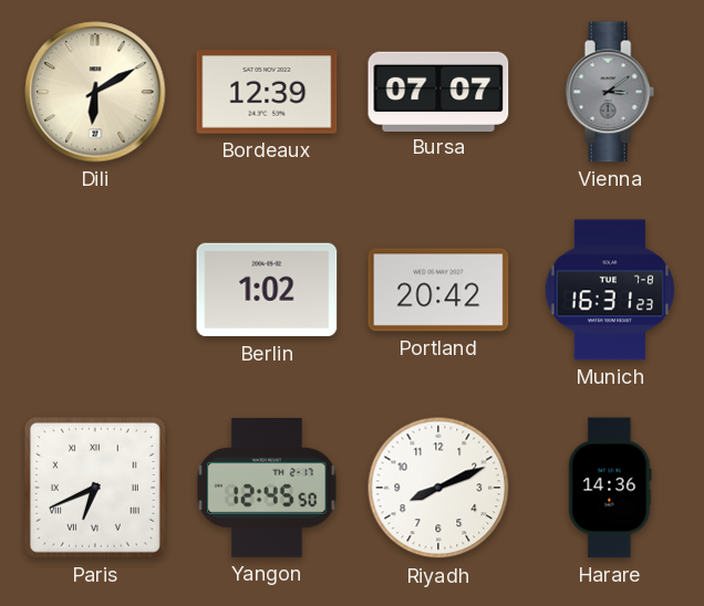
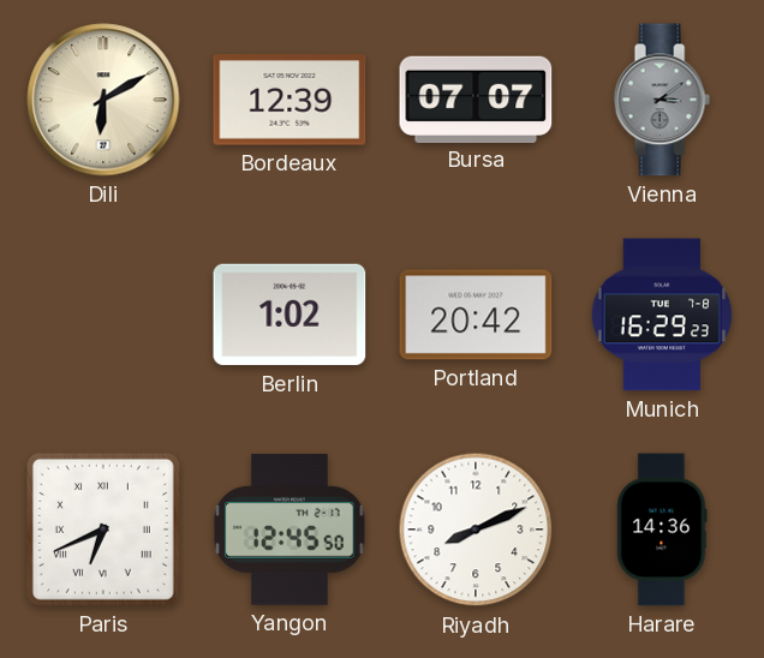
Munich: 16:31 -> 16:29 (662, 315)
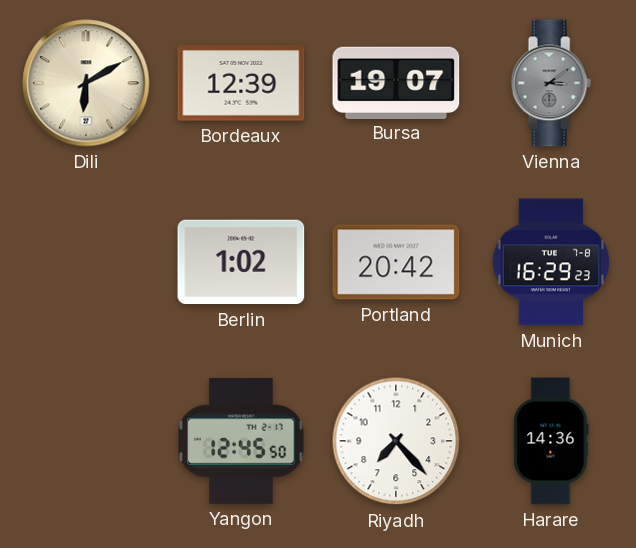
Bursa: 07:07 -> 19:07 (396, 82)
Paris: 6:41 -> none (103, 530)
Riyadh: 8:11 -> 7:23 (396, 441)
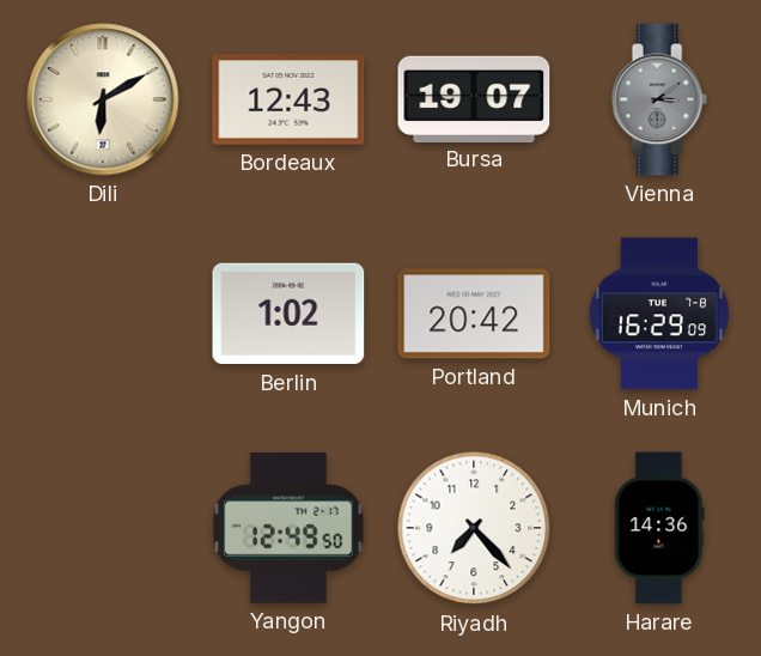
Bordeaux: 12:39 -> 12:43 (288, 99)
Munich: 16:29:23 -> 16:29:09 (659, 314)
Yangon: 12:45 -> 12:49 (288, 528)
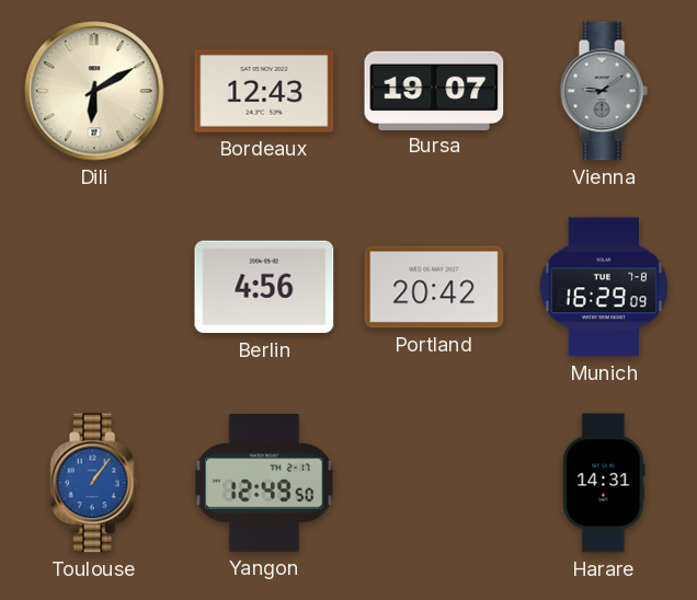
Vienna: 3:09 -> 9:09 (604, 91)
Berlin: 1:02 -> 4:56 (264, 287)
Toulouse: none -> 1:06 (94, 483)
Riyadh: 7:23 -> none (474, 528)
Harare: 14:36 -> 14:31 (604, 483)
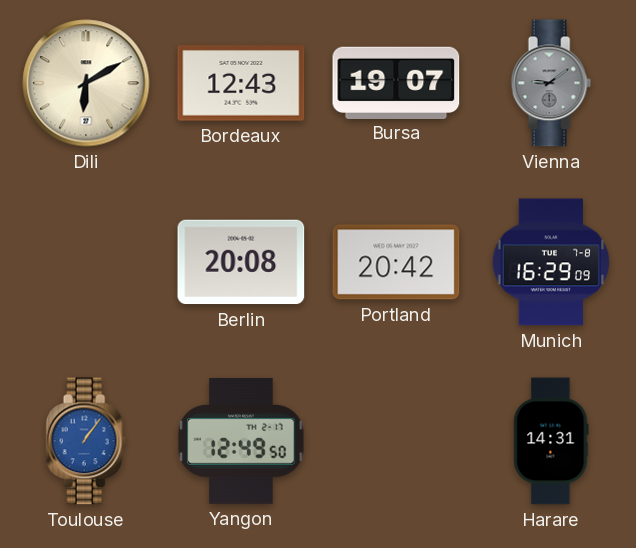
Berlin: 4:56 -> 20:08 (241, 262)
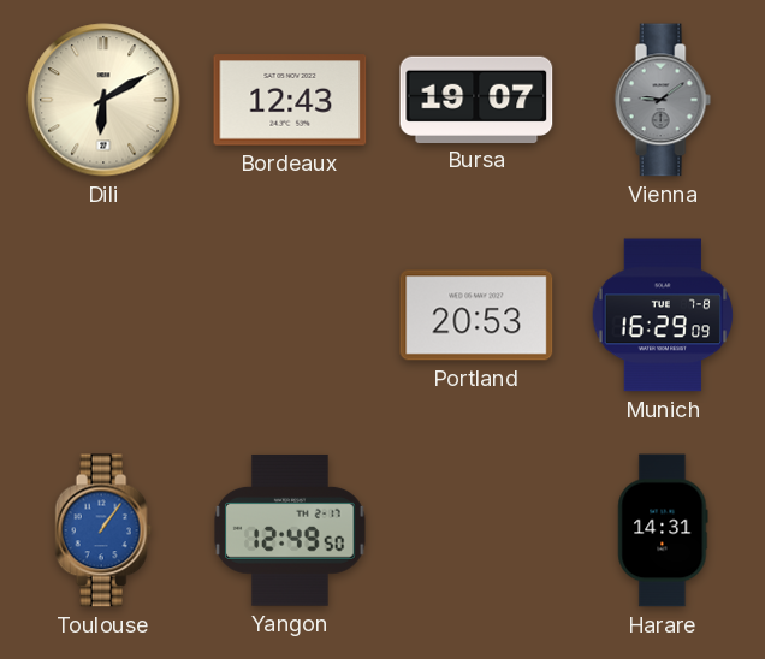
Berlin: 20:08 -> none (241, 262)
Portland: 20:42 -> 20:53 (476, 315)
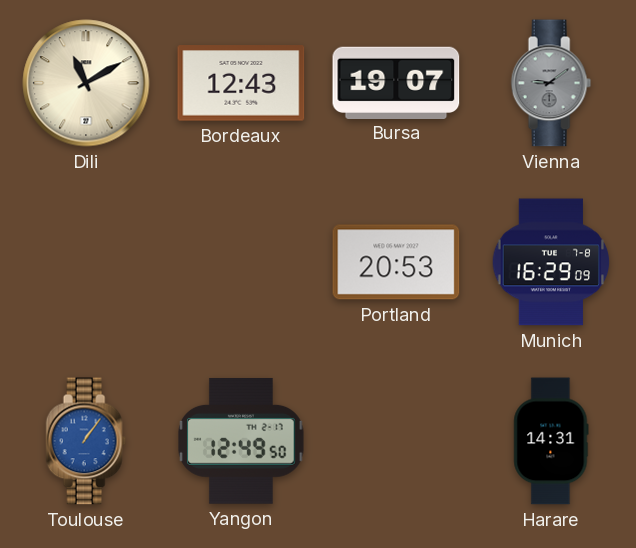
Dili: 6:10 -> 11:10 (86, 83)
